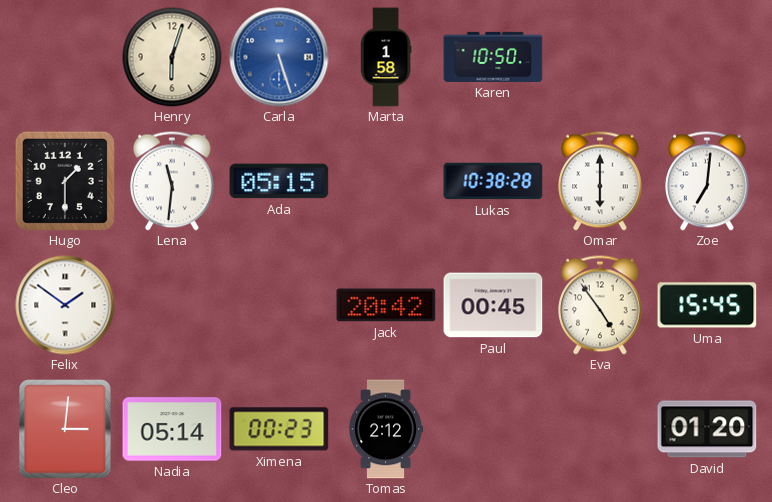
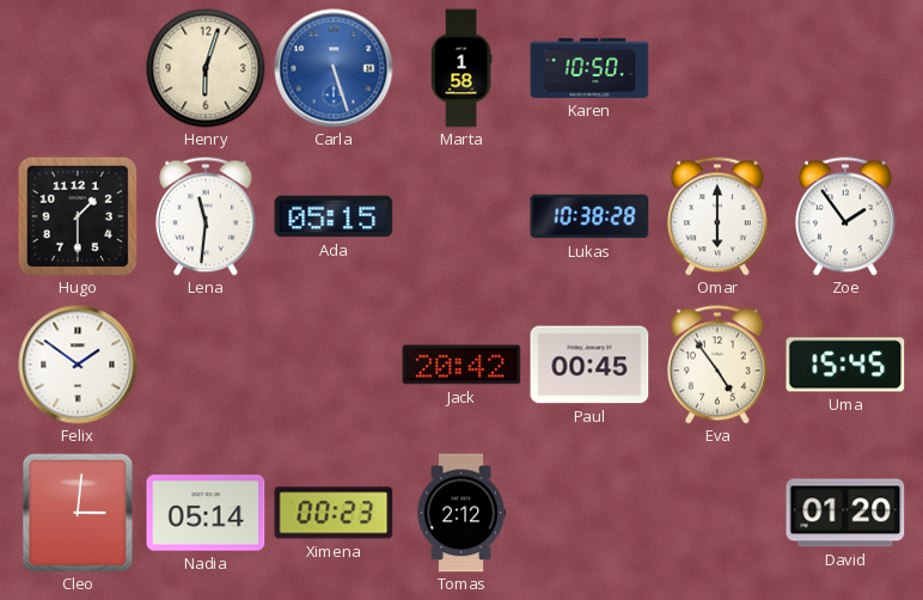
Zoe: 7:01 -> 1:54 (846, 216)
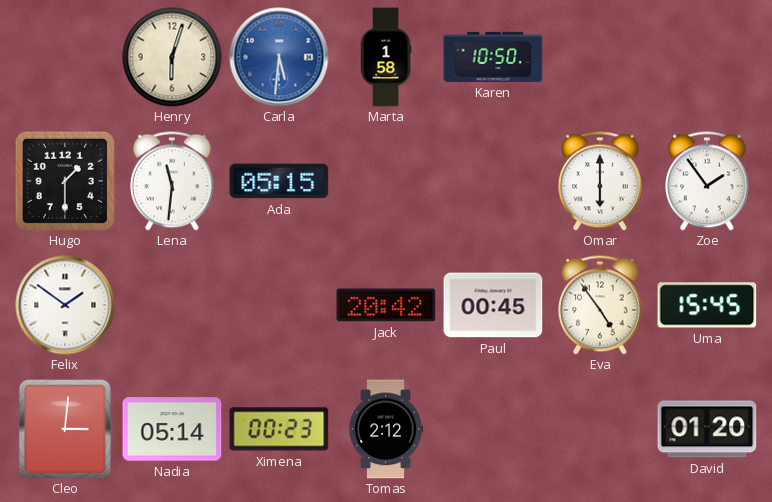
Carla: 5:27 -> 5:31 (279, 57)
Lukas: 10:38 -> none (589, 216)
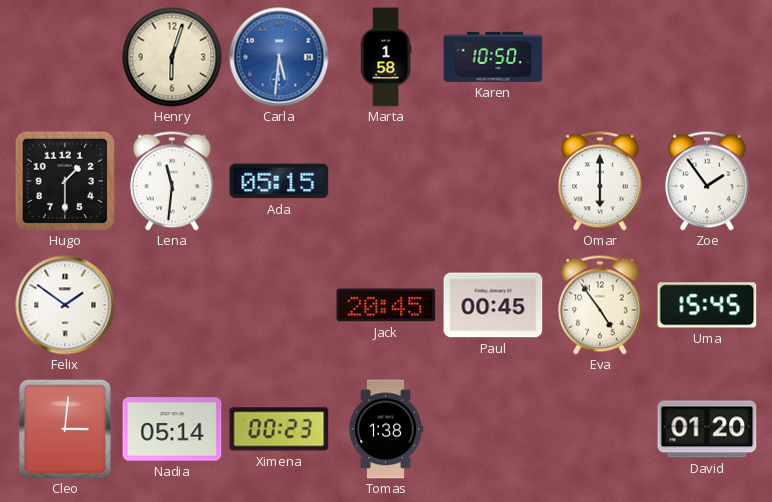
Jack: 20:42 -> 20:45 (386, 305)
Tomas: 2:12 -> 1:38 (385, 429)
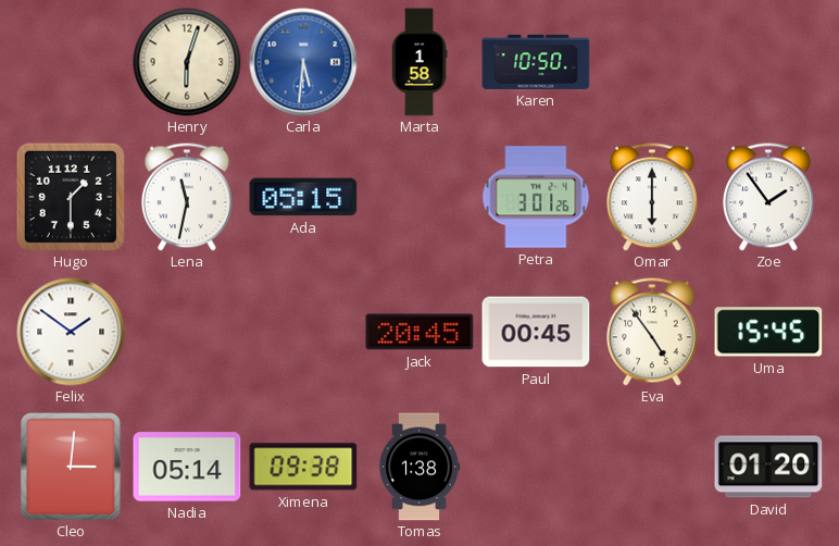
Lena: 11:31 -> 11:32 (188, 197)
Petra: none -> 3:01 (536, 197)
Ximena: 00:23 -> 09:38 (303, 467)
